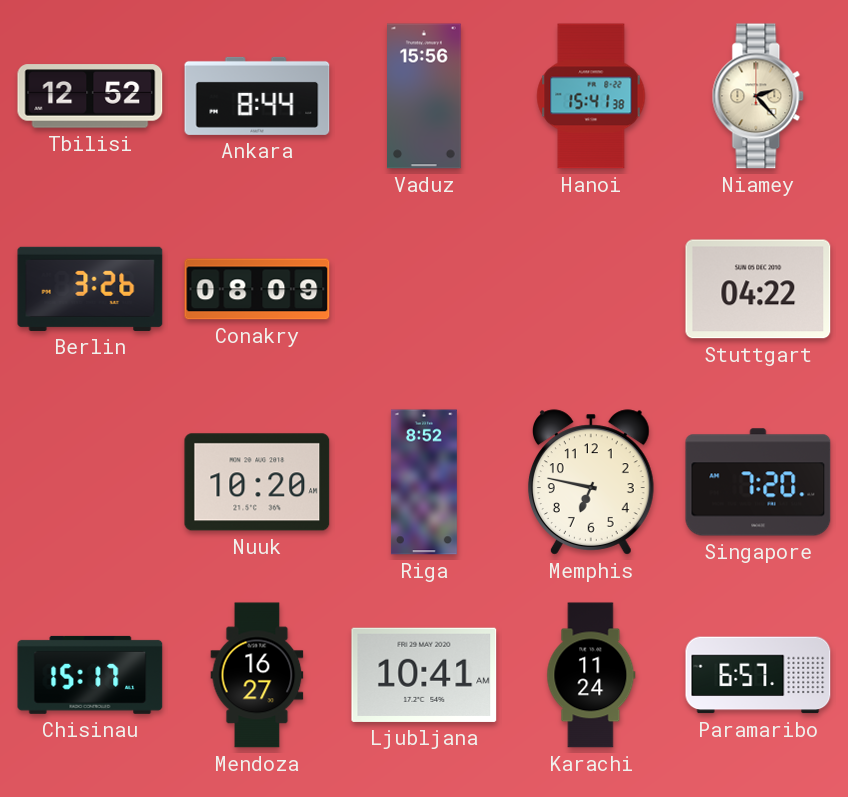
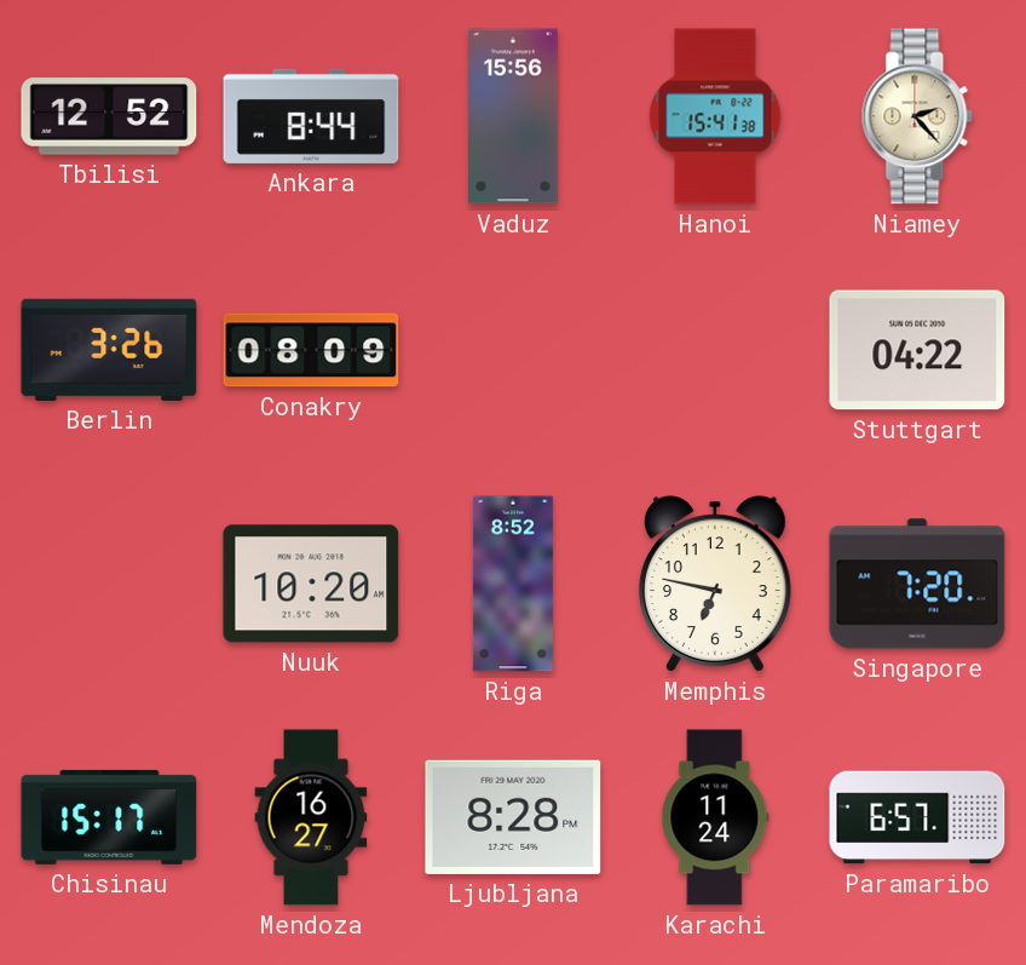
Ljubljana: 10:41 -> 8:28 (513, 817)
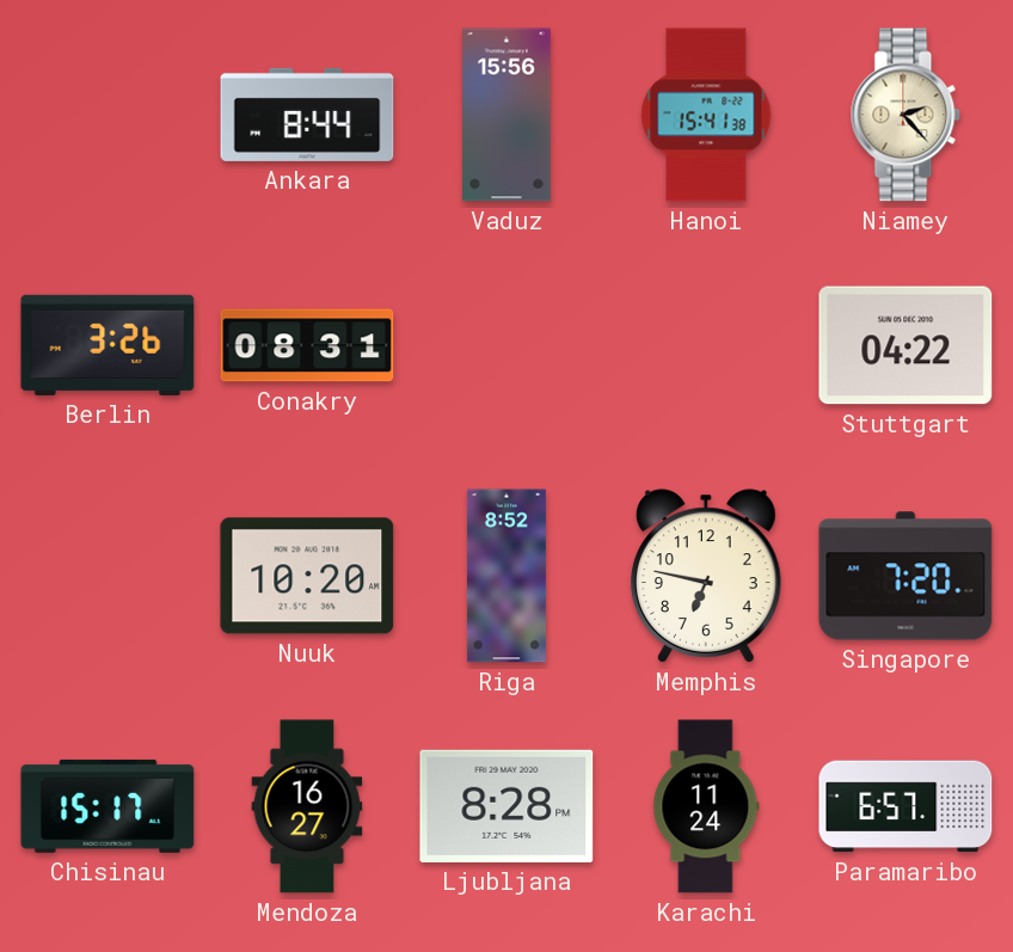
Tbilisi: 12:52 -> none (109, 116)
Conakry: 08:09 -> 08:31 (307, 345)
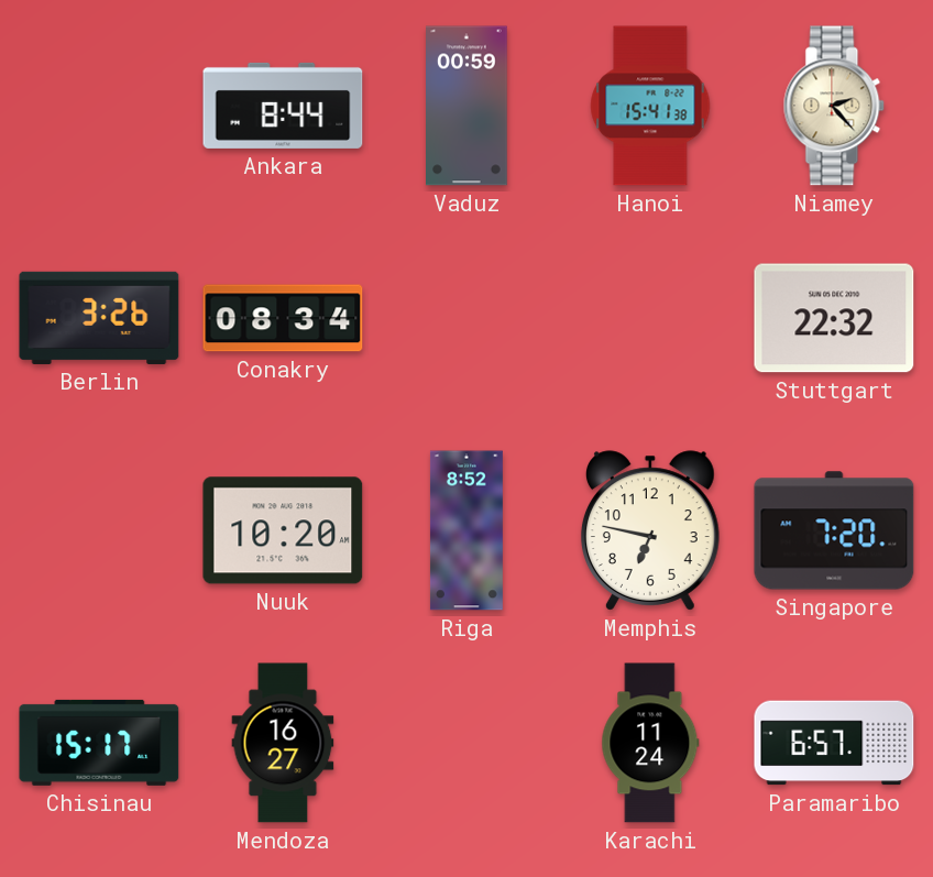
Vaduz: 15:56 -> 00:59 (466, 106)
Conakry: 08:31 -> 08:34 (283, 318)
Stuttgart: 04:22 -> 22:32 (834, 318)
Ljubljana: 8:28 -> none (506, 806)
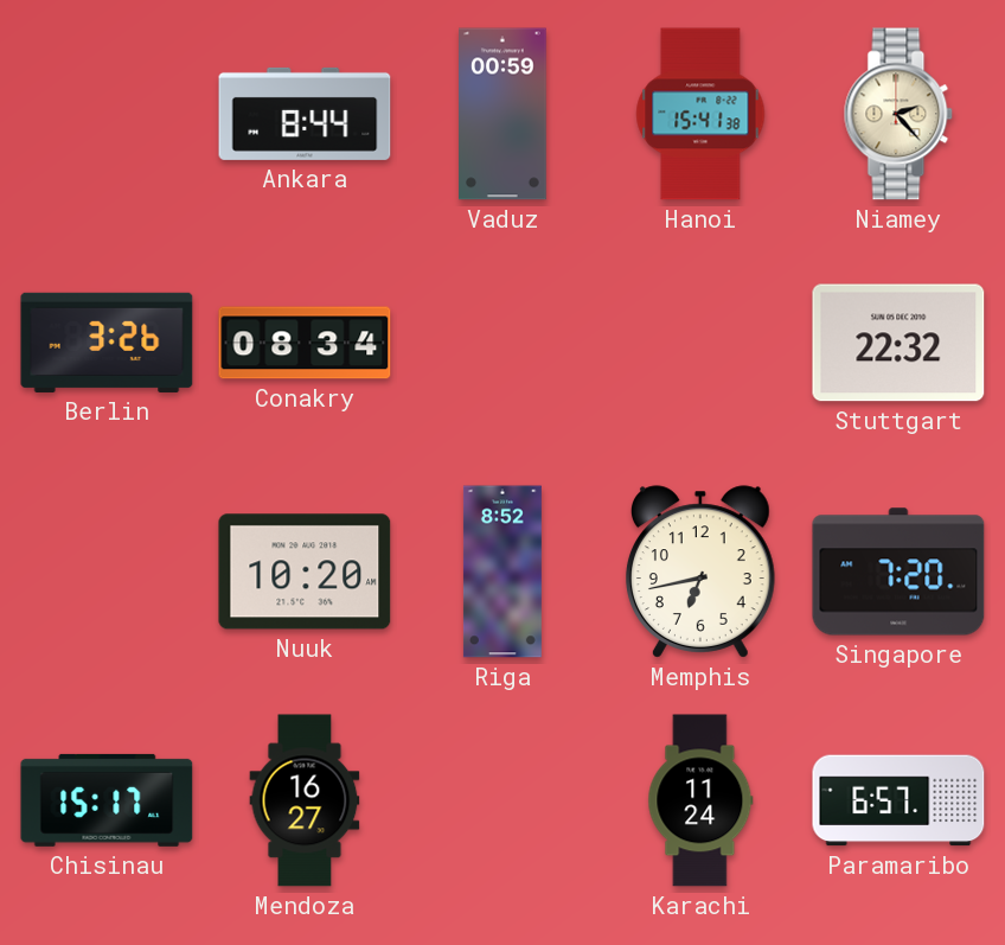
Memphis: 6:47 -> 6:43 (700, 572)
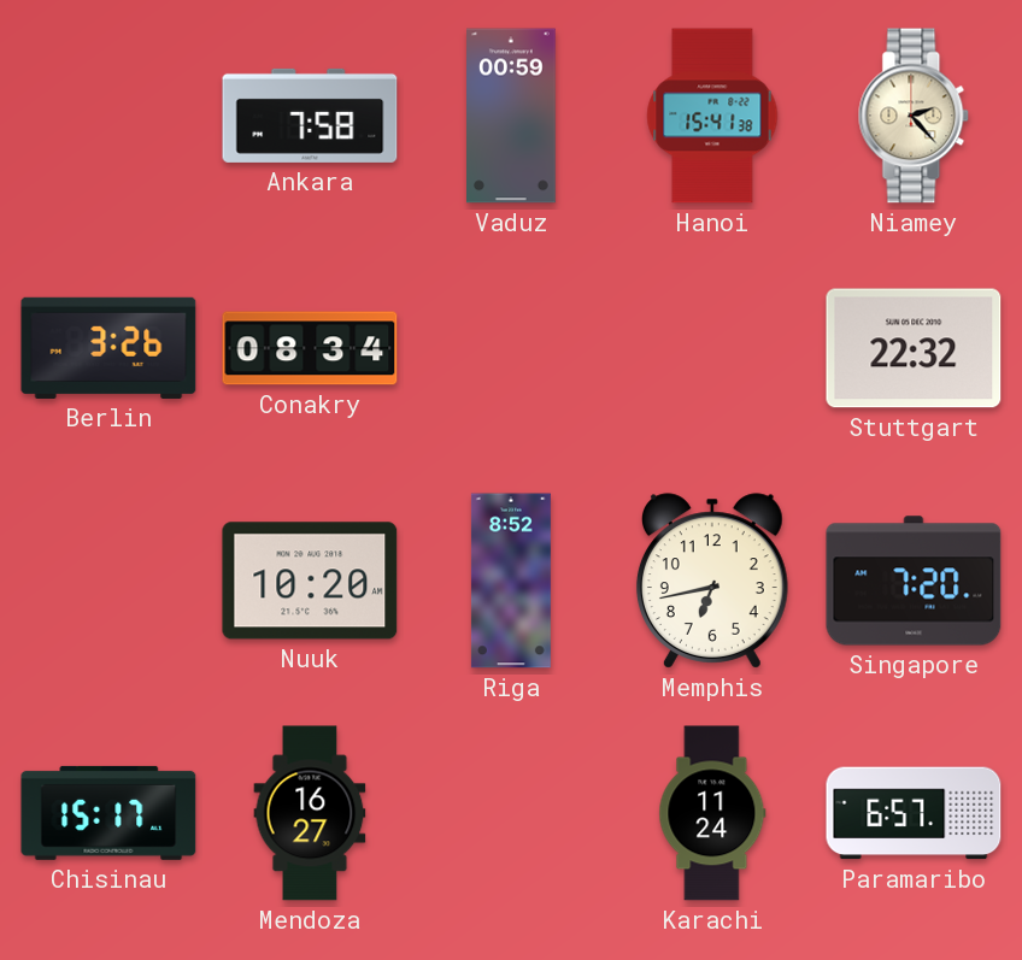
Ankara: 8:44 -> 7:58 (310, 116)
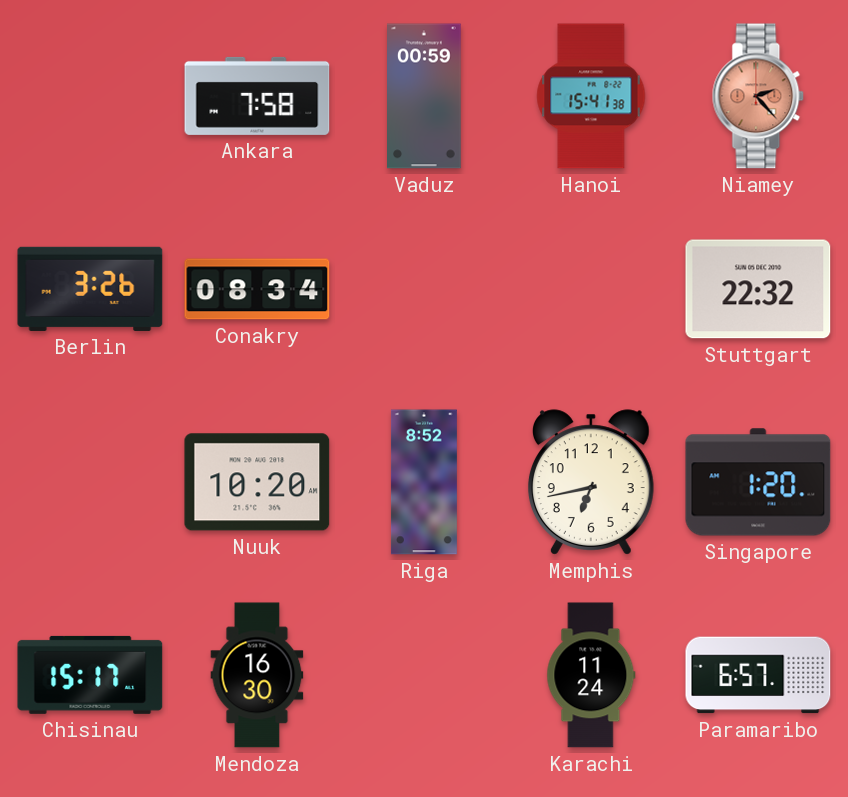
Niamey dial: cream -> salmon (758, 96)
Singapore: 7:20 -> 1:20 (758, 482)
Mendoza: 16:27 -> 16:30 (257, 675)
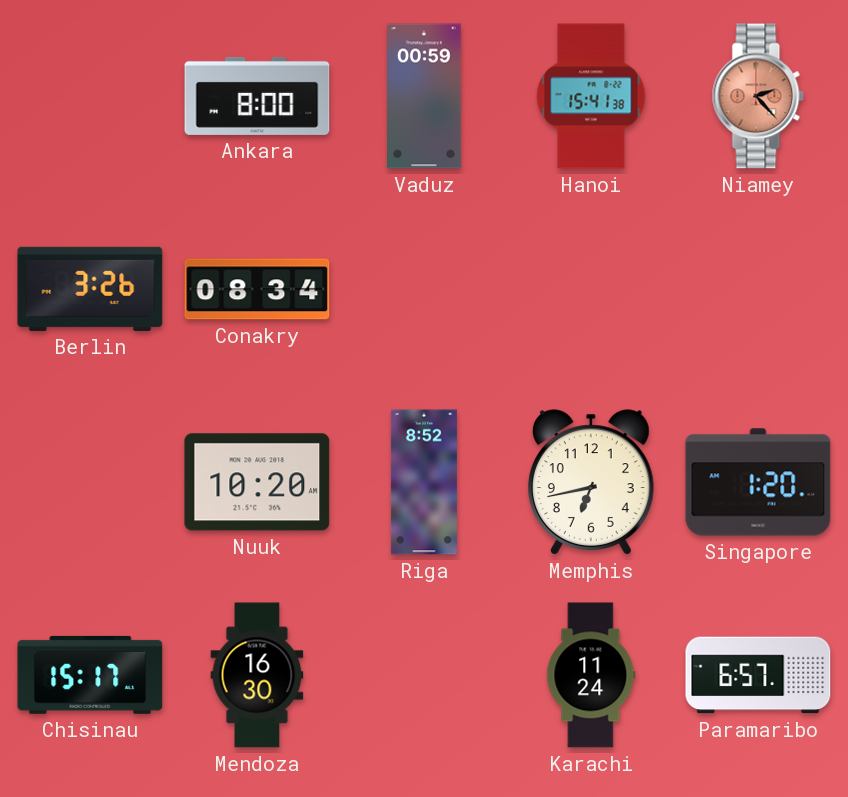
Ankara: 7:58 -> 8:00 (257, 96)
Stuttgart: 22:32 -> none (758, 289)
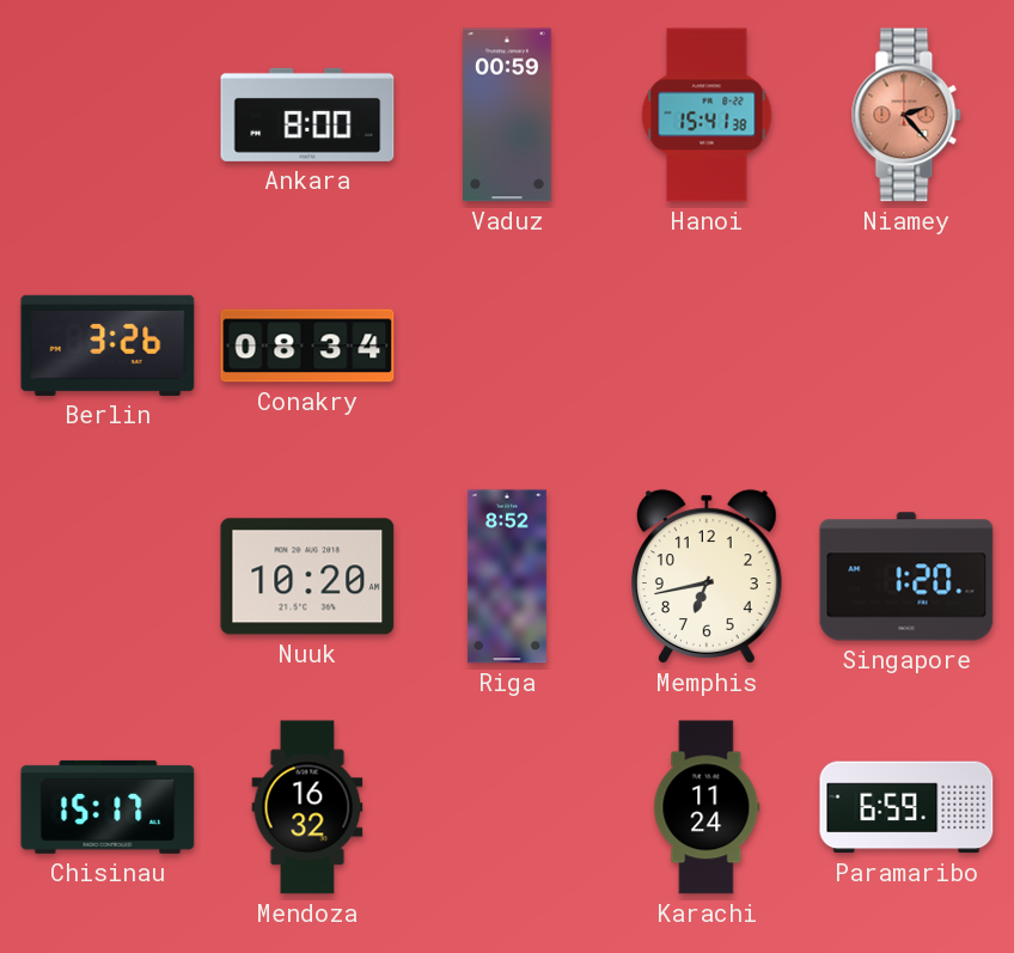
Mendoza: 16:30 -> 16:32 (307, 807)
Paramaribo: 6:57 -> 6:59 (906, 807)
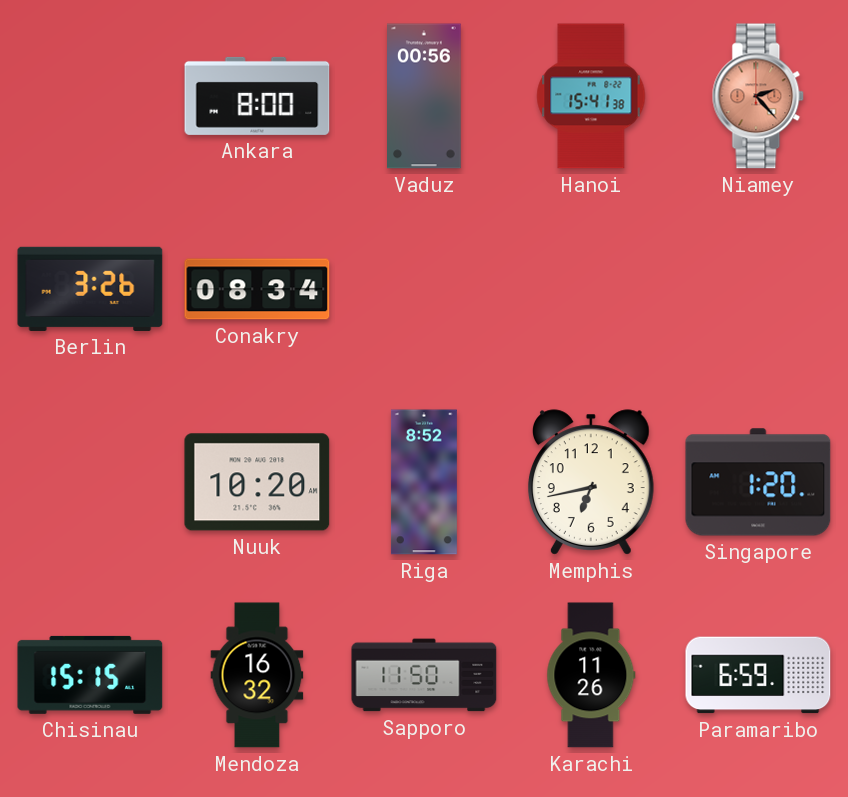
Vaduz: 00:59 -> 00:56 (424, 96)
Chisinau: 15:17 -> 15:15 (90, 675)
Sapporo: none -> 11:50 (424, 675)
Karachi: 11:24 -> 11:26 (591, 675)
